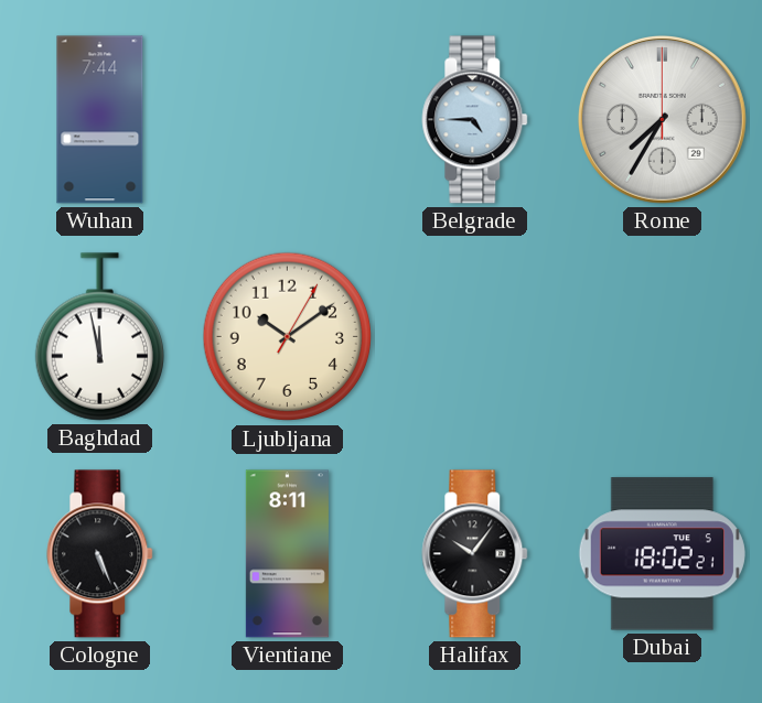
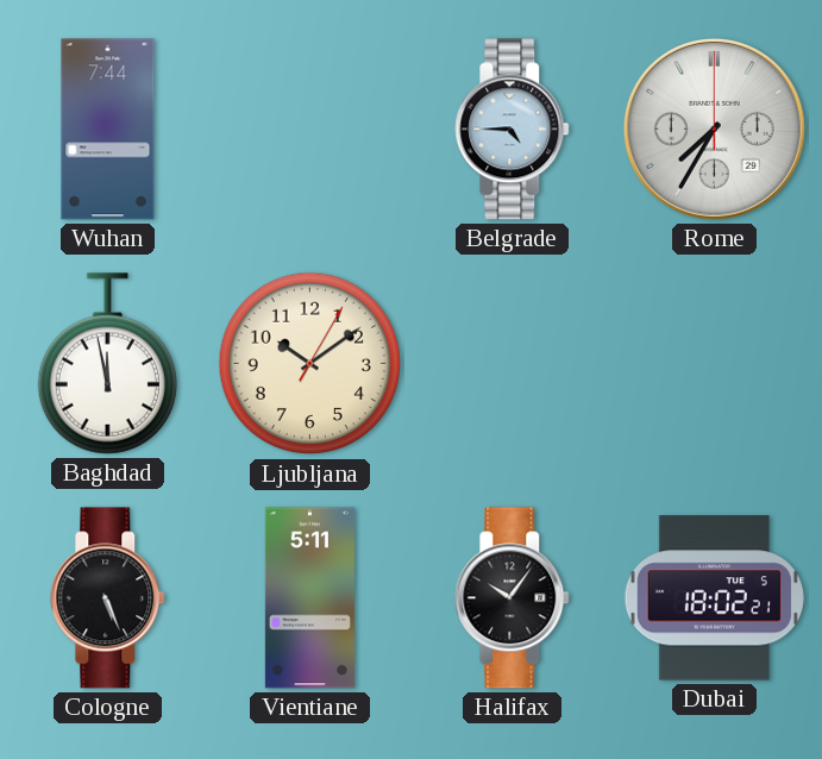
Vientiane: 8:11 -> 5:11 (309, 598)
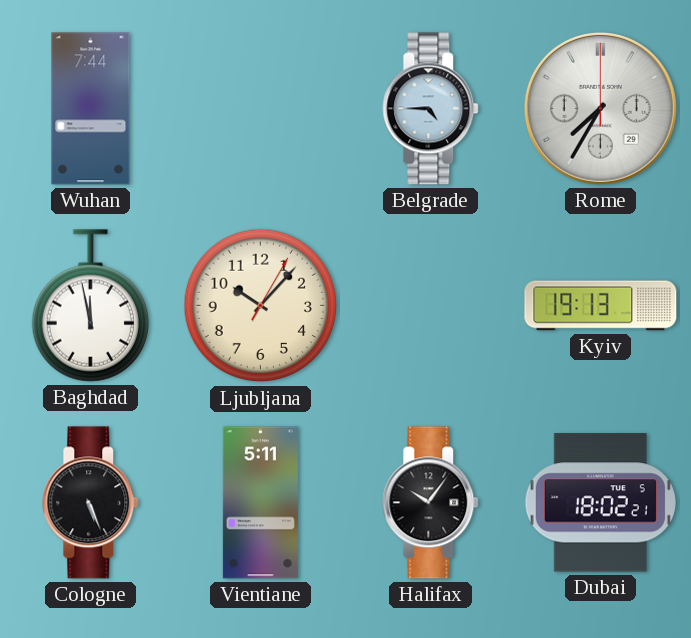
Ljubljana: 10:09 -> 10:07 (261, 306)
Kyiv: none -> 19:13 (601, 306)
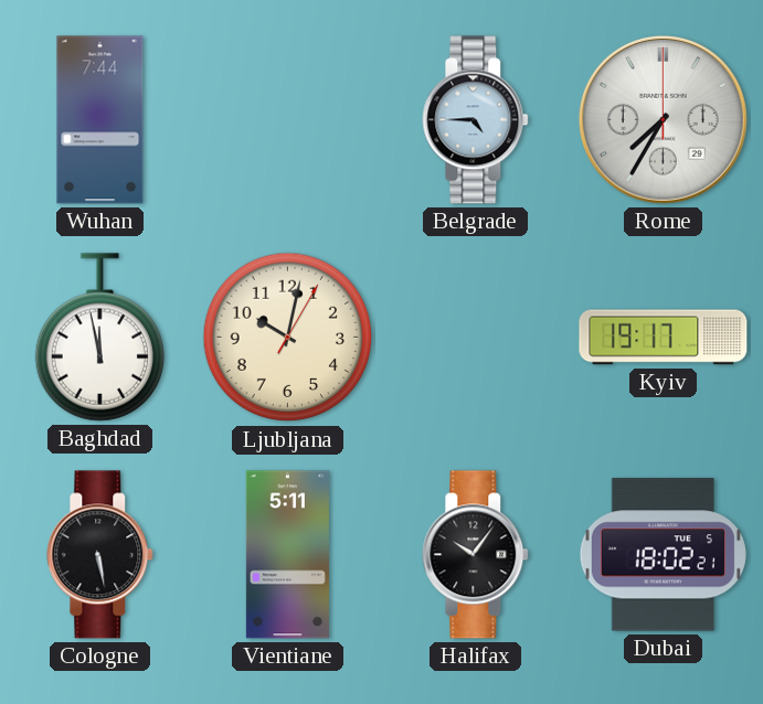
Ljubljana: 10:07 -> 10:02 (288, 338)
Kyiv: 19:13 -> 19:17 (664, 338)
Cologne: 5:26 -> 5:28 (100, 555)
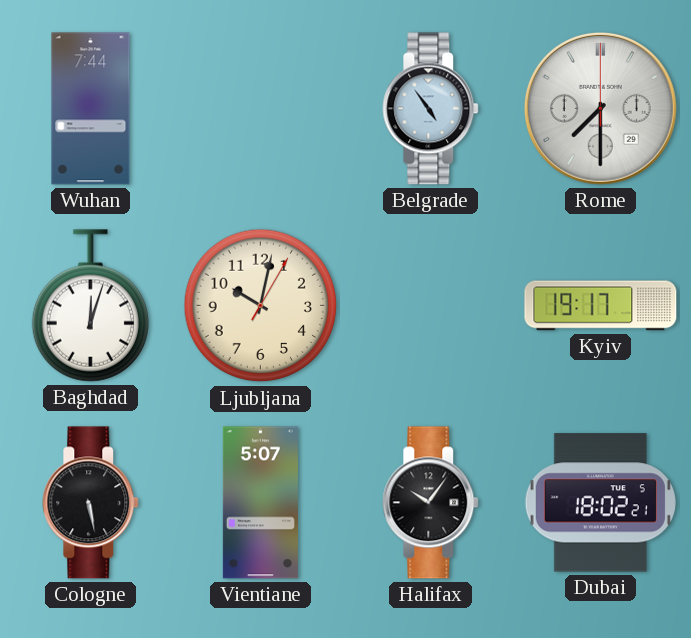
Belgrade: 4:45 -> 4:54 (431, 109)
Rome: 7:35 -> 7:30 (600, 108)
Baghdad: 11:58 -> 12:03 (90, 306)
Vientiane: 5:11 -> 5:07 (260, 503)
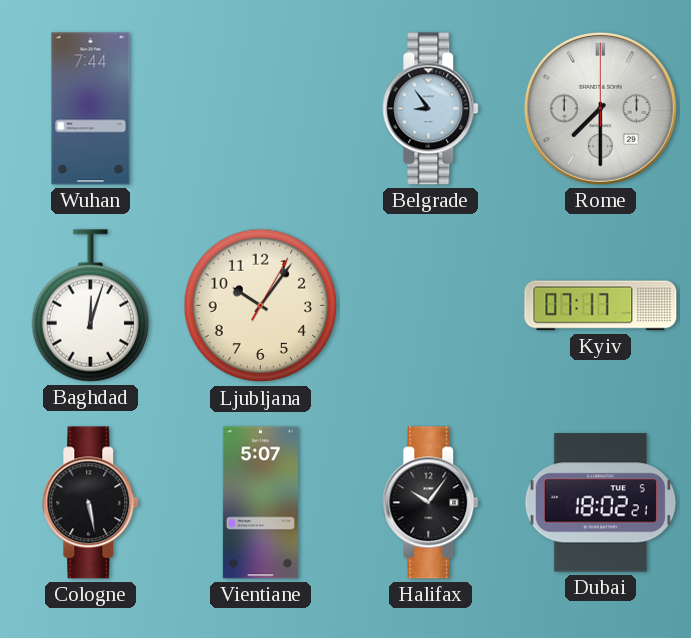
Belgrade: 4:54 -> 8:54 (431, 109)
Ljubljana: 10:02 -> 10:06 (261, 306)
Kyiv: 19:17 -> 07:17 (601, 306)
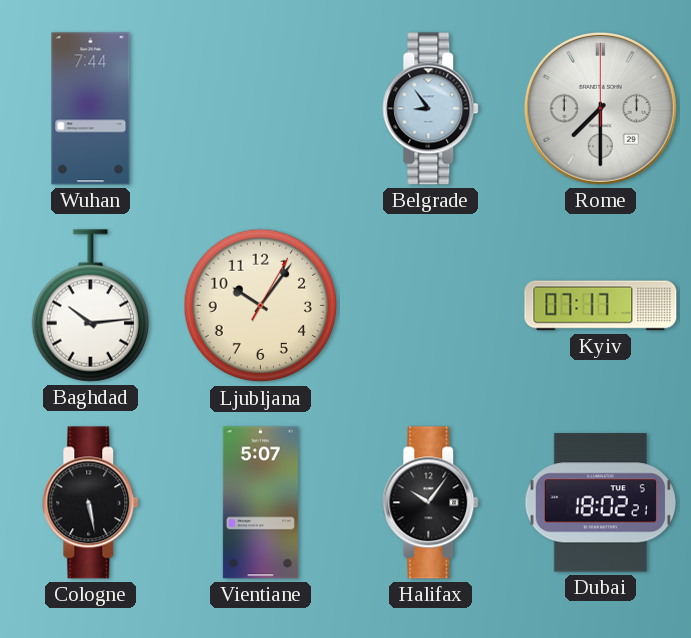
Baghdad: 12:03 -> 10:14 (90, 306)
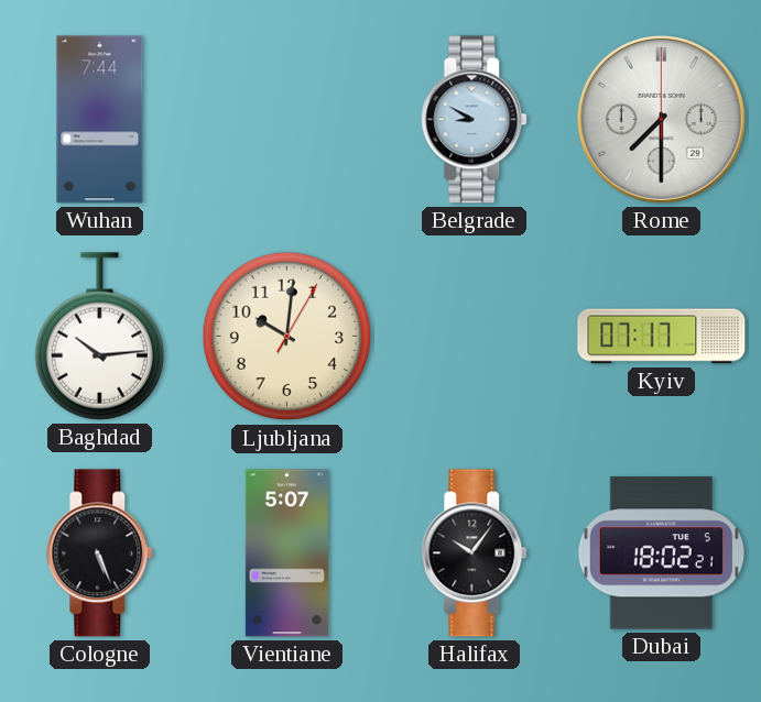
Belgrade: 8:54 -> 8:50 (475, 120)
Ljubljana: 10:06 -> 10:01 (287, 337)
Cologne: 5:28 -> 5:26 (100, 553)
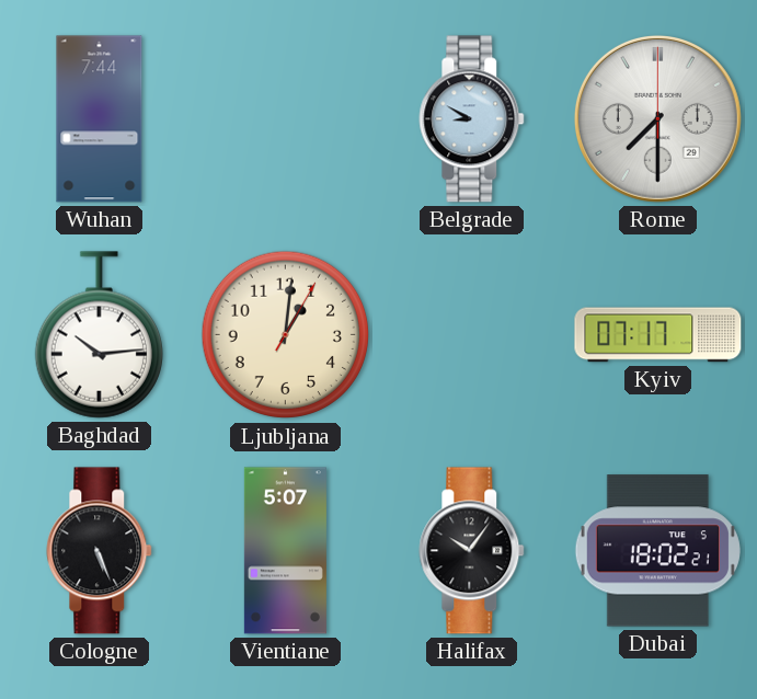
Ljubljana: 10:01 -> 1:01 (286, 335)
